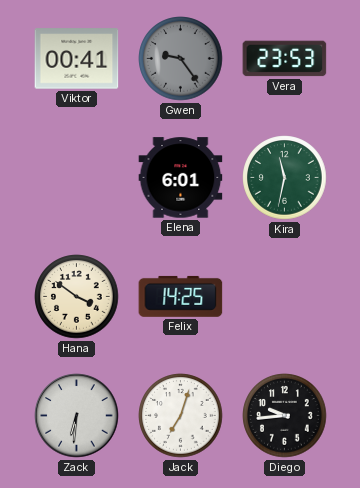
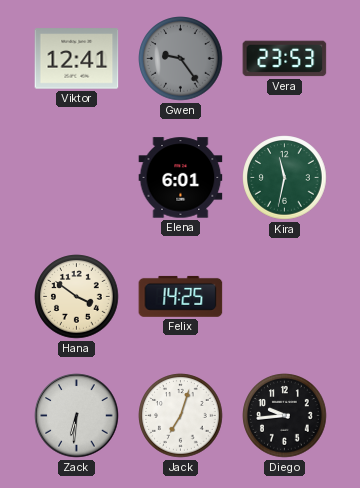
Viktor: 00:41 -> 12:41 (77, 59)
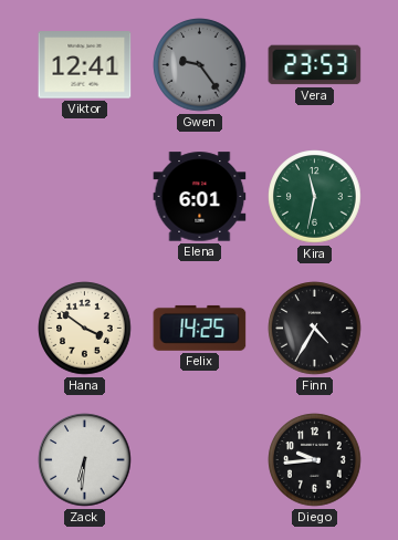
Finn: none -> 4:35 (315, 329)
Jack: 7:03 -> none (181, 416)
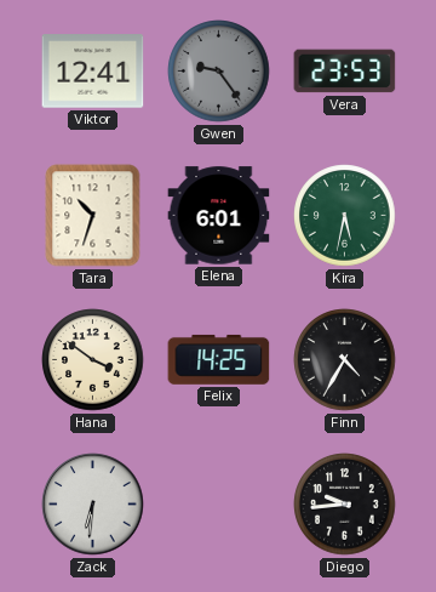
Tara: none -> 10:33 (93, 216)
Kira: 11:32 -> 5:32 (345, 216)
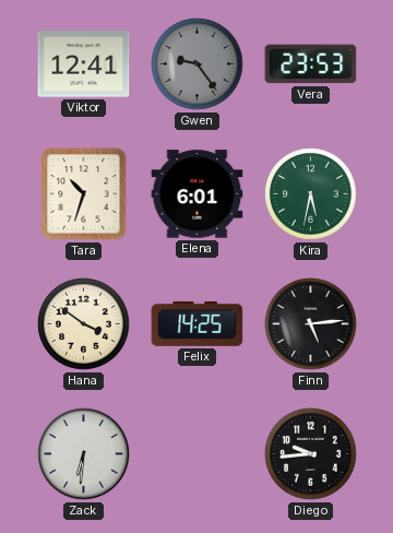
Finn: 4:35 -> 5:14 (311, 324)
